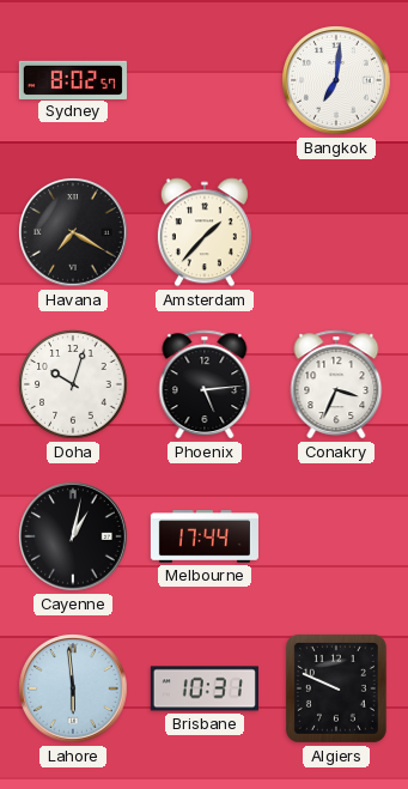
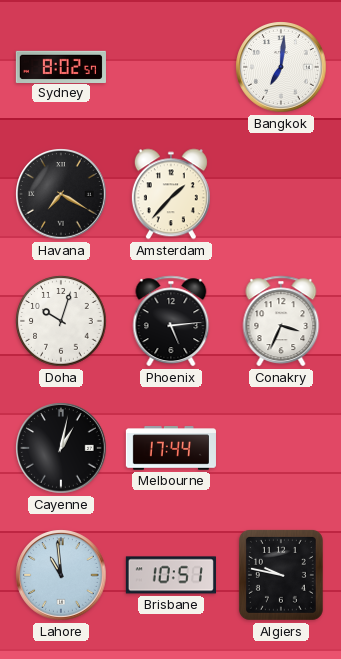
Lahore: 5:59 -> 10:59 (61, 575)
Brisbane: 10:31 -> 10:51 (171, 575)
Algiers: 9:49 -> 9:47 (281, 575)
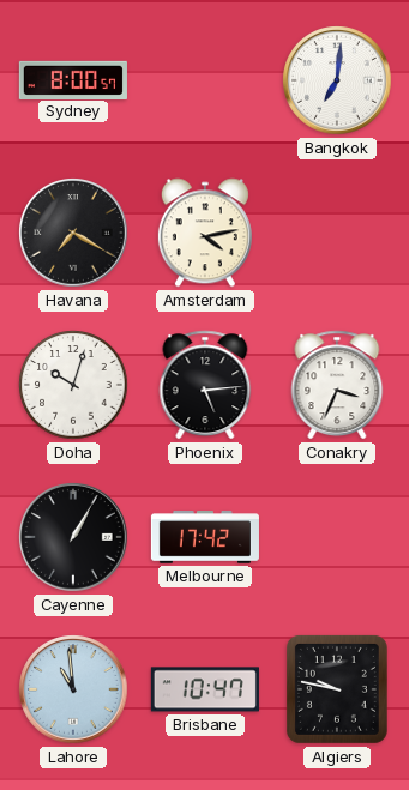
Sydney: 8:02 -> 8:00 (73, 79)
Amsterdam: 1:37 -> 4:13 (205, 233)
Cayenne: 1:02 -> 1:05 (73, 537)
Melbourne: 17:44 -> 17:42 (205, 537)
Brisbane: 10:51 -> 10:47 (205, 689)
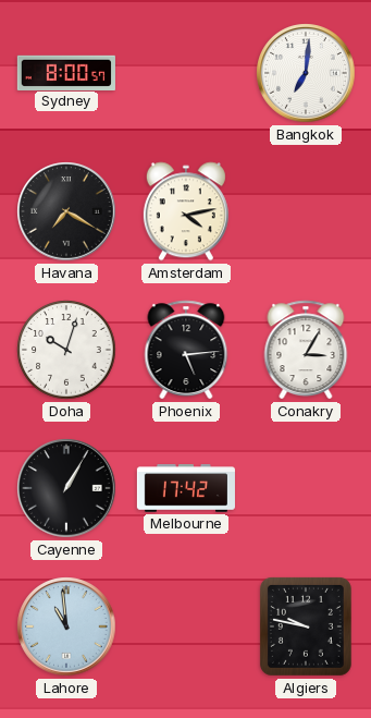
Conakry: 3:34 -> 3:05 (306, 350)
Brisbane: 10:47 -> none (205, 689)
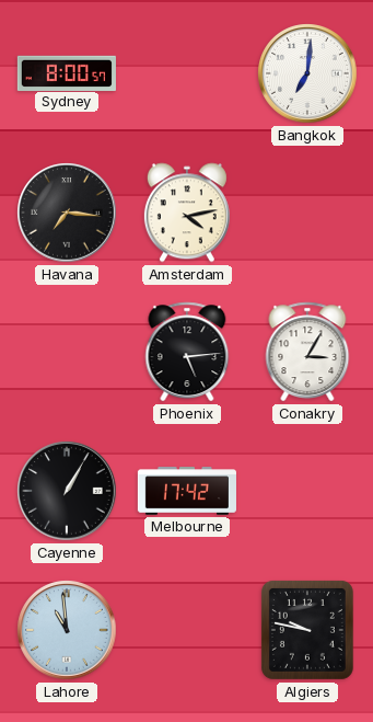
Havana: 7:20 -> 7:16 (67, 213)
Doha: 10:03 -> none (66, 350)
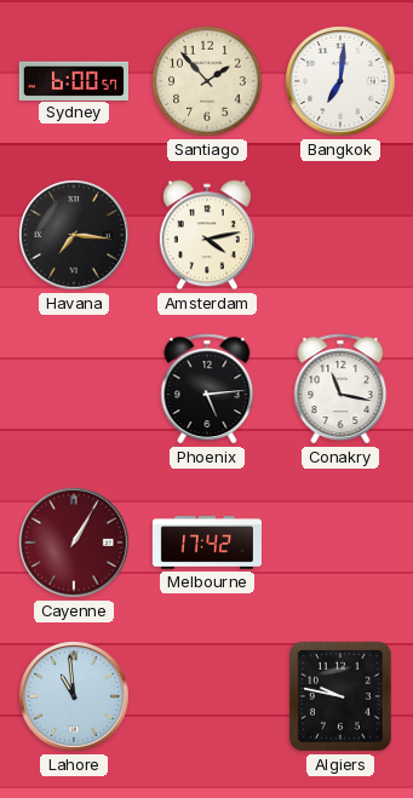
Sydney: 8:00 -> 6:00 (74, 80)
Santiago: none -> 1:53 (207, 81)
Conakry: 3:05 -> 11:17 (340, 389)
Cayenne dial: black -> burgundy (74, 542)
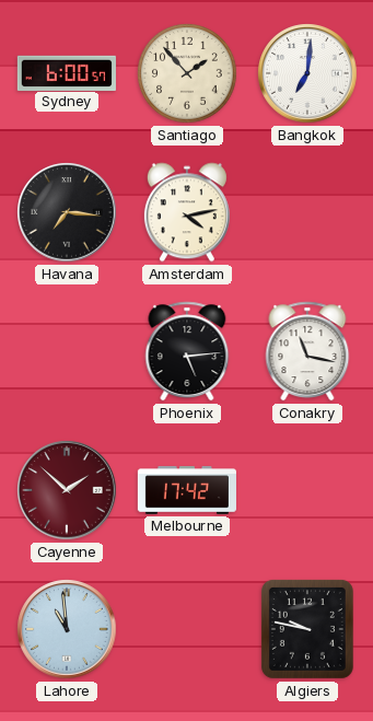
Cayenne: 1:05 -> 1:52 (67, 490)
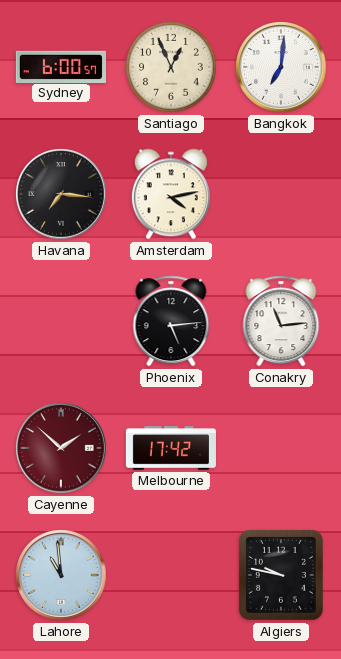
Santiago: 1:53 -> 12:56 (171, 67)
Conakry: 11:17 -> 11:14 (281, 321)
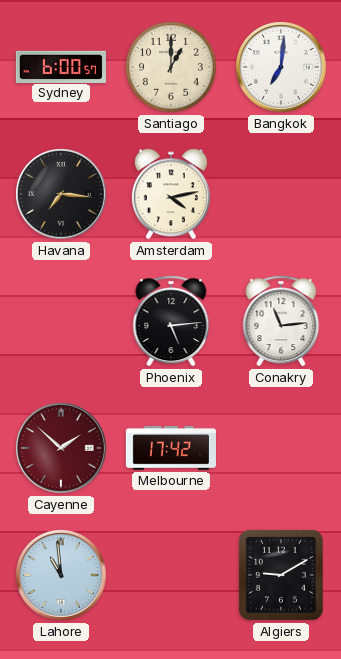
Santiago: 12:56 -> 1:00 (171, 67)
Algiers: 9:47 -> 9:10 (281, 575)
